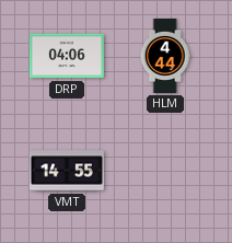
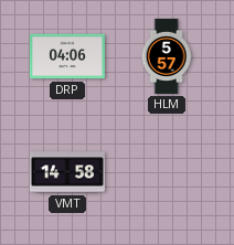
HLM: 4:44 -> 5:57 (167, 56)
VMT: 14:55 -> 14:58 (67, 172)
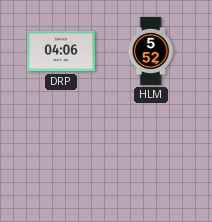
HLM: 5:57 -> 5:52 (151, 51)
VMT: 14:58 -> none (67, 172)
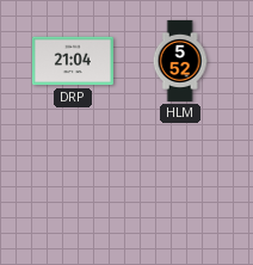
DRP: 04:06 -> 21:04 (73, 61)
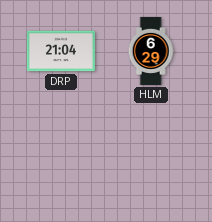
HLM: 5:52 -> 6:29 (151, 51)
